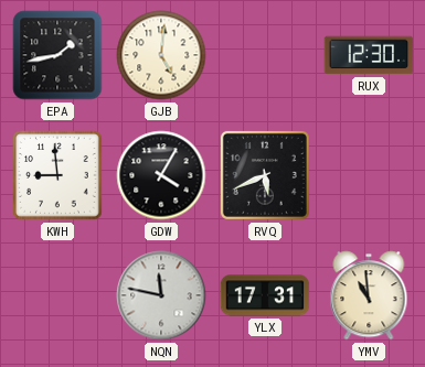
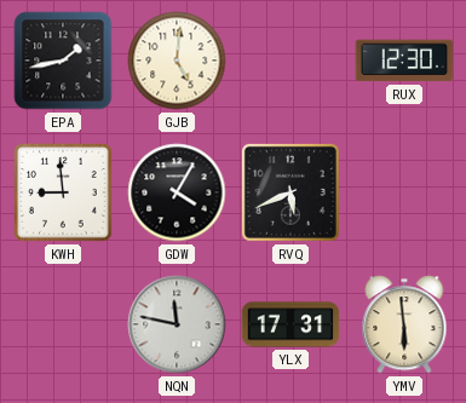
YMV: 10:59 -> 5:59 (404, 324)
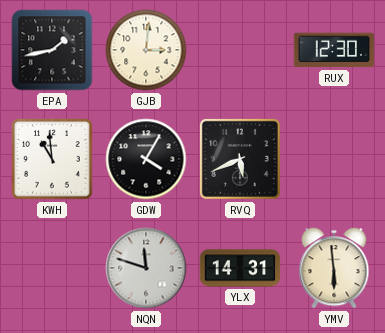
GJB: 5:01 -> 3:01 (146, 50)
KWH: 8:59 -> 10:59 (52, 159)
NQN: 11:47 -> 11:48 (146, 268)
YLX: 17:31 -> 14:31 (240, 268)
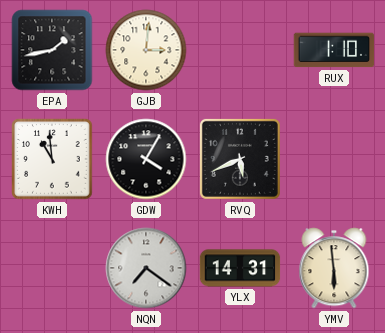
RUX: 12:30 -> 1:10 (334, 50)
NQN: 11:48 -> 7:21 (146, 268)
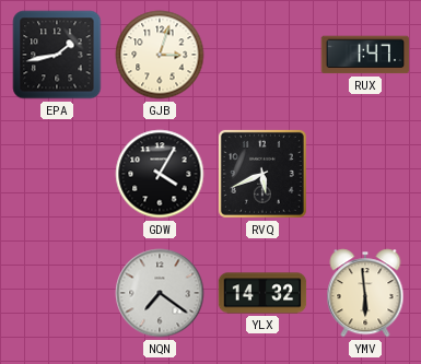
GJB: 3:01 -> 3:03 (160, 55)
RUX: 1:10 -> 1:47 (365, 55)
KWH: 10:59 -> none (52, 159)
YLX: 14:31 -> 14:32 (262, 293)
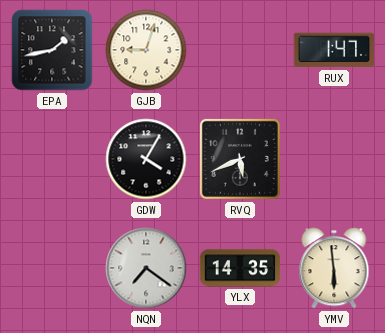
GJB: 3:03 -> 9:03 (146, 50)
YLX: 14:32 -> 14:35 (240, 268)
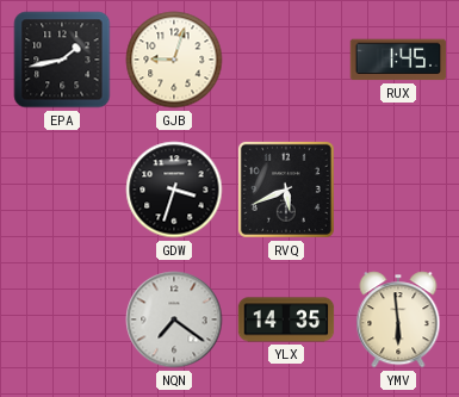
RUX: 1:47 -> 1:45 (398, 60)
GDW: 4:05 -> 3:33 (174, 190)
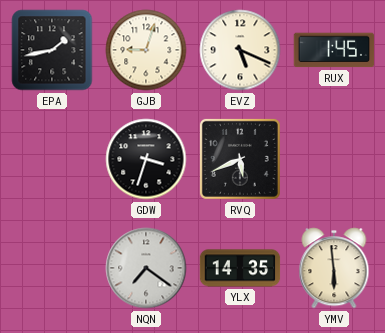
EVZ: none -> 5:19 (240, 50)
